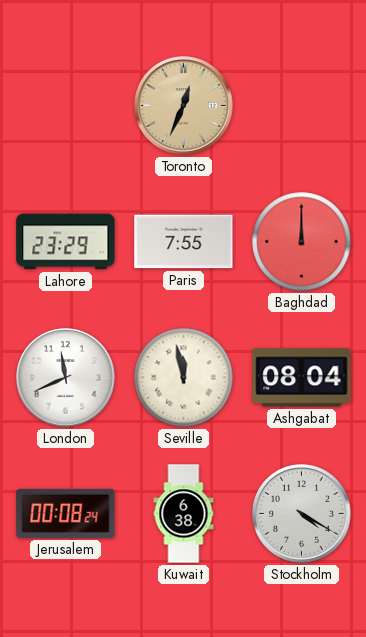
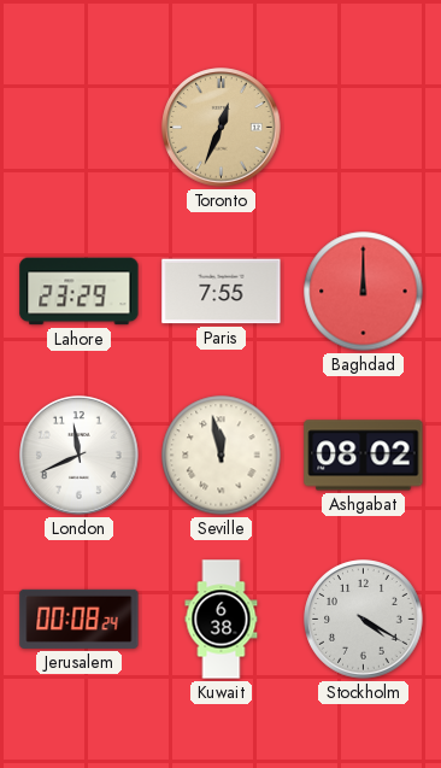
Ashgabat: 08:04 -> 08:02 (364, 456)
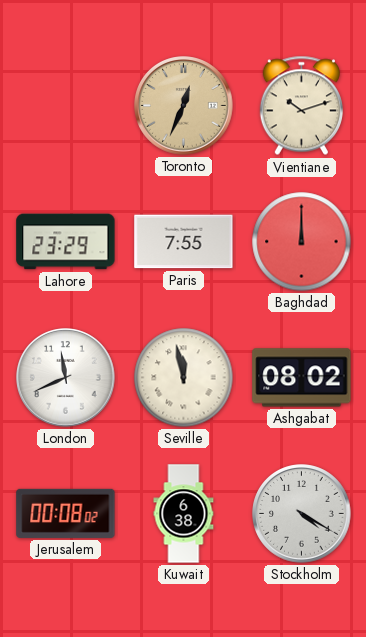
Vientiane: none -> 10:12 (301, 106)
Jerusalem: 00:08:24 -> 00:08:02 (66, 513)
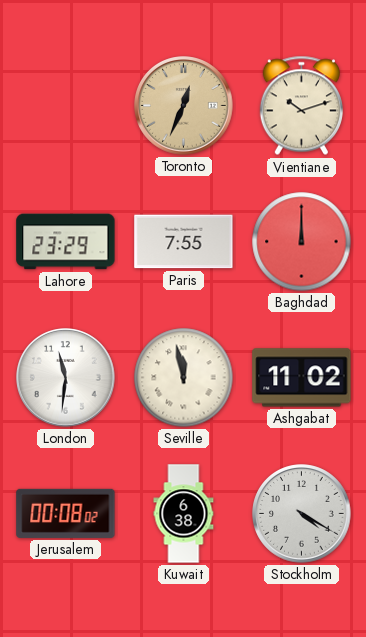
London: 11:41 -> 11:31 (66, 378)
Ashgabat: 08:02 -> 11:02 (302, 378)
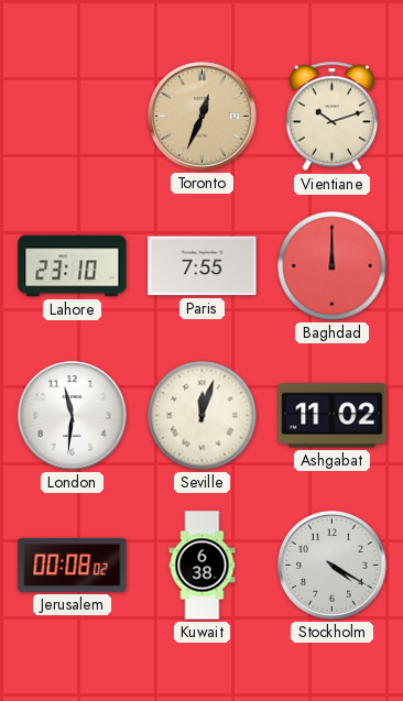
Lahore: 23:29 -> 23:10 (73, 266)
Seville: 11:58 -> 12:03 (203, 416)
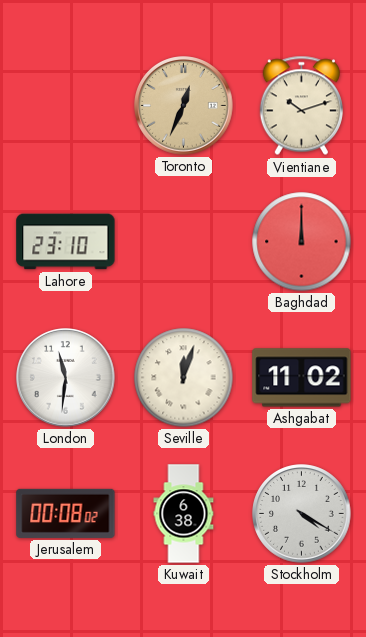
Paris: 7:55 -> none (203, 266)
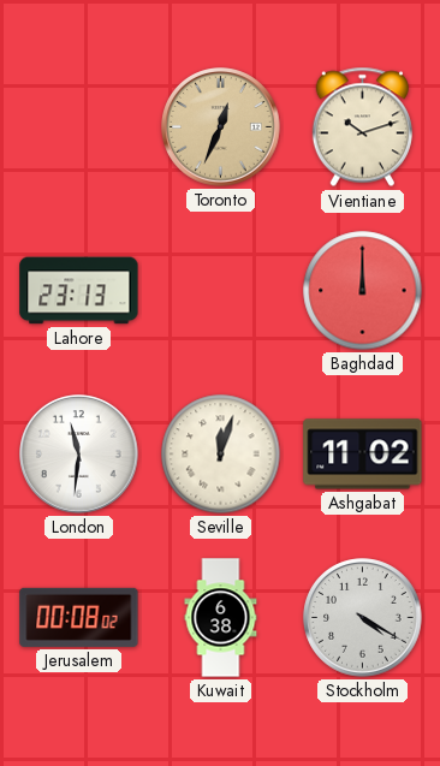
Lahore: 23:10 -> 23:13 (79, 291)
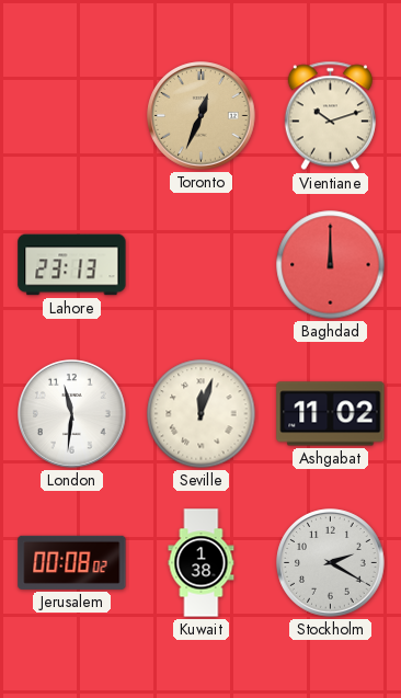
Kuwait: 6:38 -> 1:38 (202, 563)
Stockholm: 4:20 -> 2:20 (331, 563)
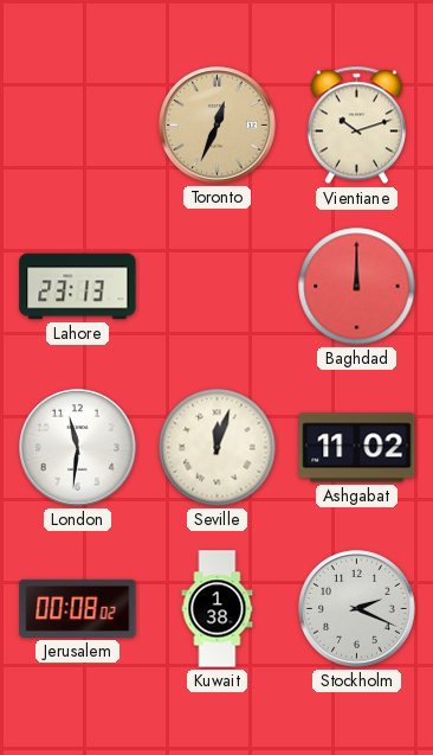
Stockholm: 2:20 -> 2:19 (357, 609)
